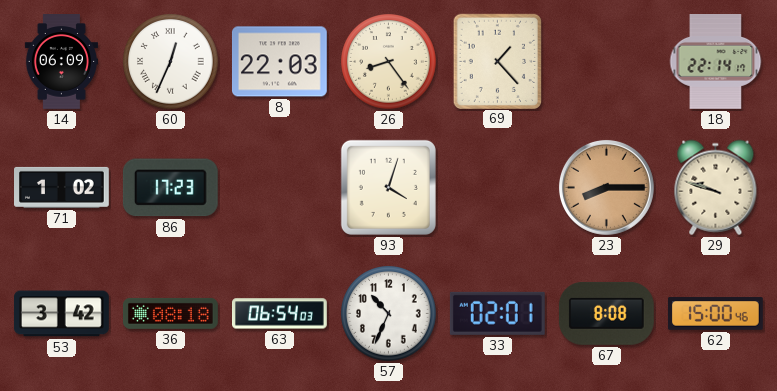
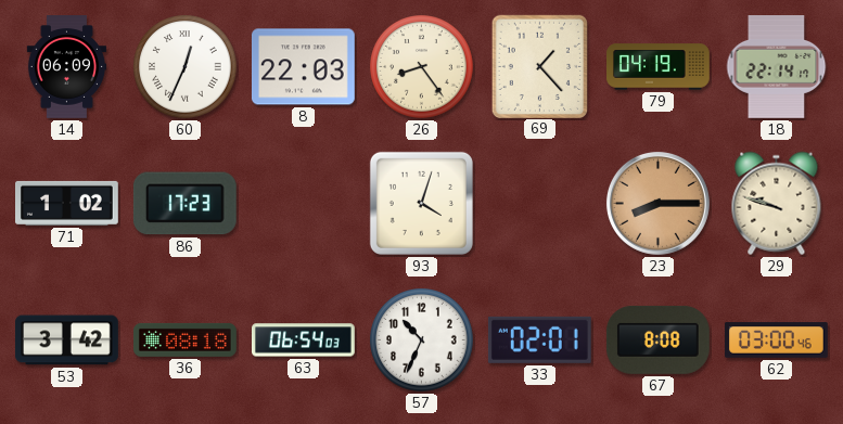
79: none -> 04:19 (659, 67)
62: 15:00 -> 03:00 (776, 341)
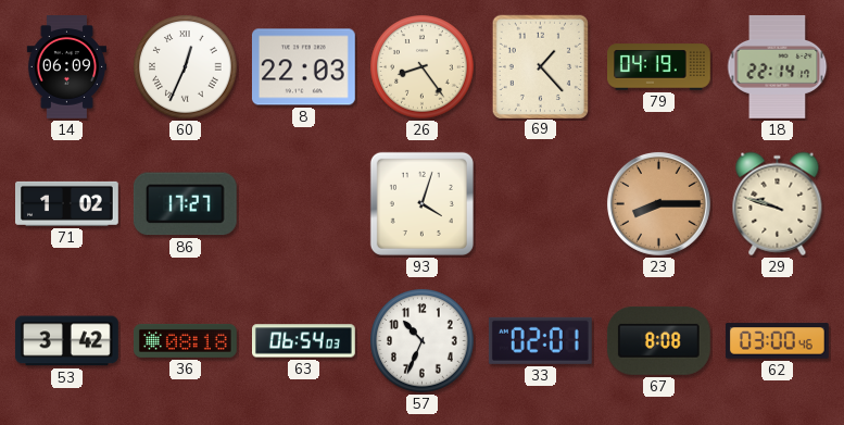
86: 17:23 -> 17:27 (185, 204)
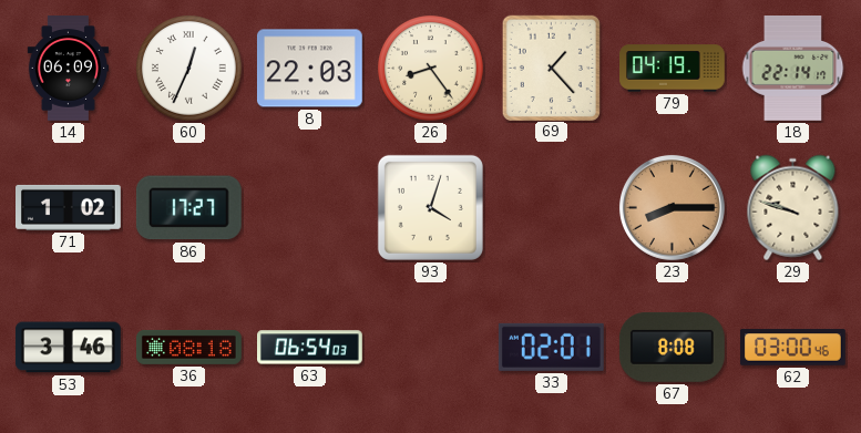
53: 3:42 -> 3:46 (68, 348)
57: 10:34 -> none (423, 341)
